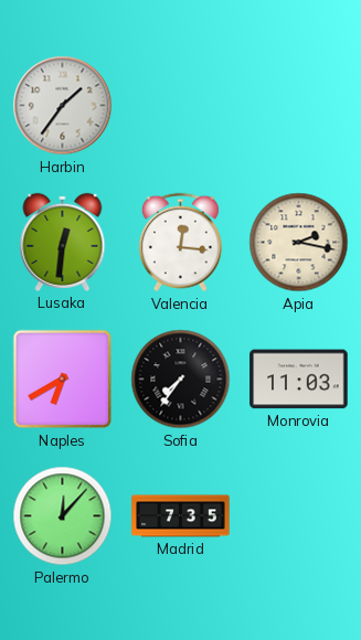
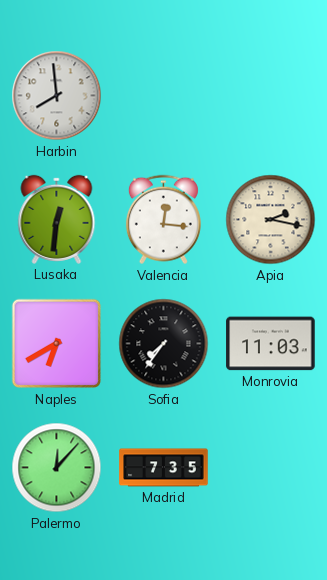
Harbin: 1:36 -> 7:59 (57, 96)
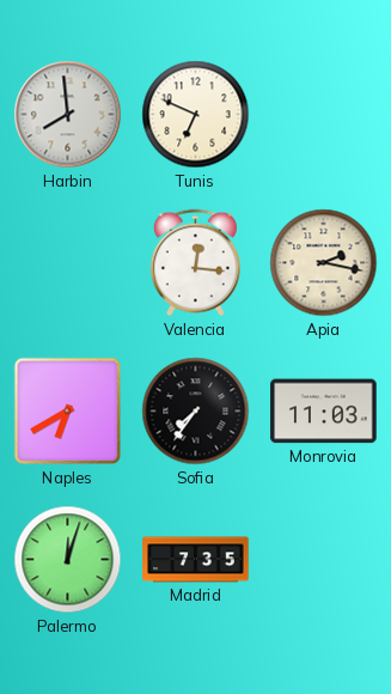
Tunis: none -> 6:49 (196, 115)
Lusaka: 12:31 -> none (57, 219)
Palermo: 12:07 -> 12:03 (68, 560)
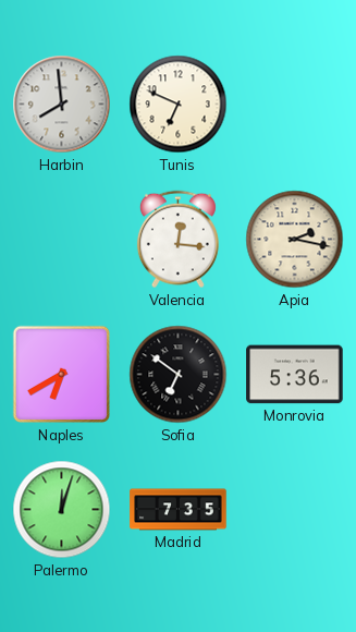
Sofia: 7:36 -> 6:51 (179, 375)
Monrovia: 11:03 -> 5:36 (295, 375)
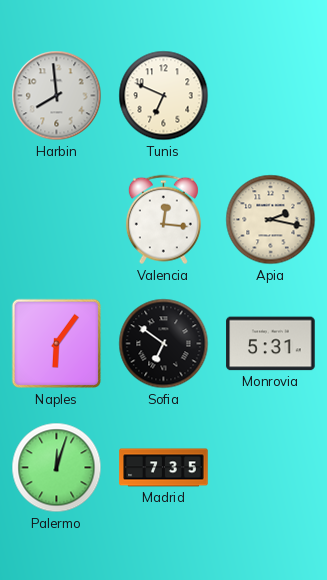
Naples: 6:40 -> 6:06 (57, 344)
Monrovia: 5:36 -> 5:31 (271, 344)
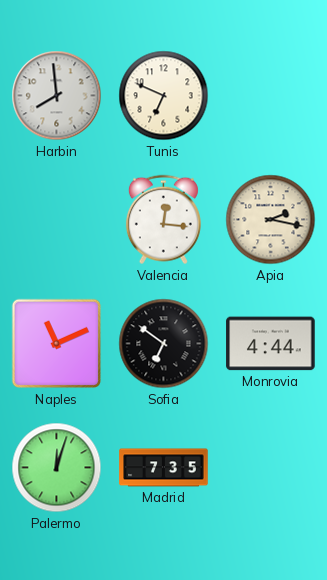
Naples: 6:06 -> 11:11 (57, 344)
Monrovia: 5:31 -> 4:44 (271, 344)
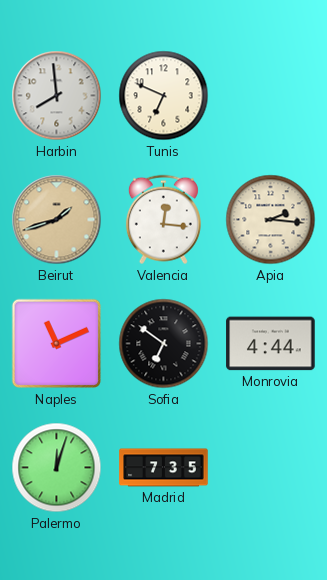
Beirut: none -> 1:42 (57, 220)
Apia: 2:17 -> 2:16 (271, 220)
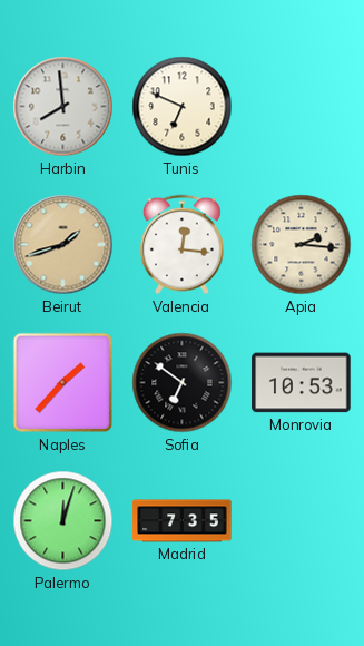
Naples: 11:11 -> 1:37 (63, 383)
Monrovia: 4:44 -> 10:53 (302, 383)
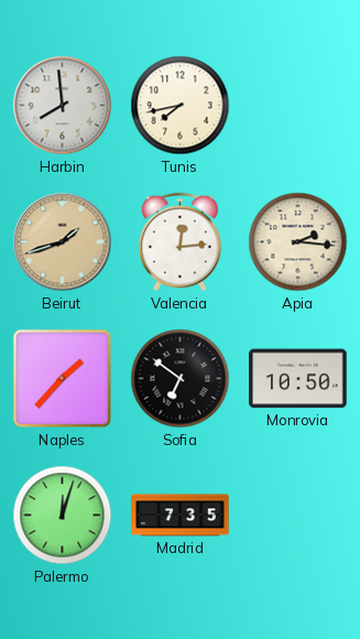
Tunis: 6:49 -> 7:43 (181, 106)
Valencia: 12:16 -> 12:14 (179, 242)
Monrovia: 10:53 -> 10:50 (298, 379)
